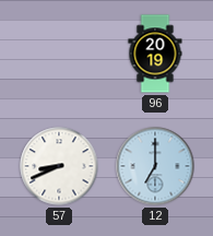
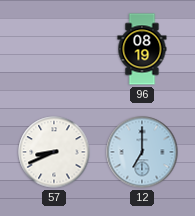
96: 20:19 -> 08:19 (142, 49)
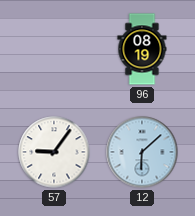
57: 8:41 -> 9:06 (54, 152)
12: 7:00 -> 6:08 (142, 152)
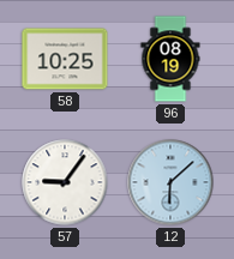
58: none -> 10:25 (65, 59)
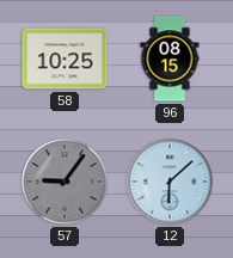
96: 08:19 -> 08:15 (170, 59)
57 dial: white -> grey (65, 182)
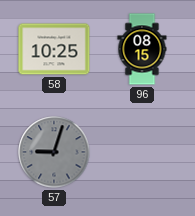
57: 9:06 -> 9:03 (54, 152)
12: 6:08 -> none (170, 182)
